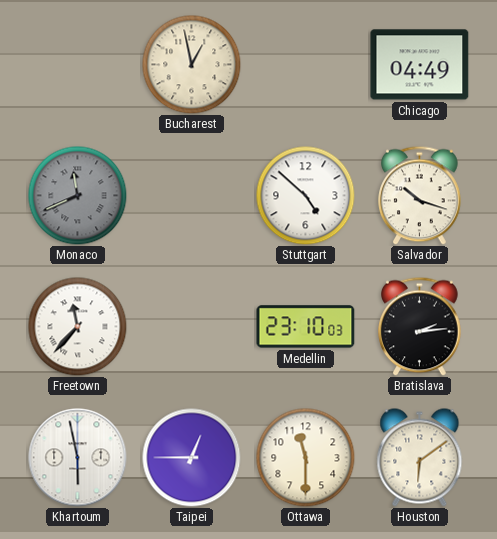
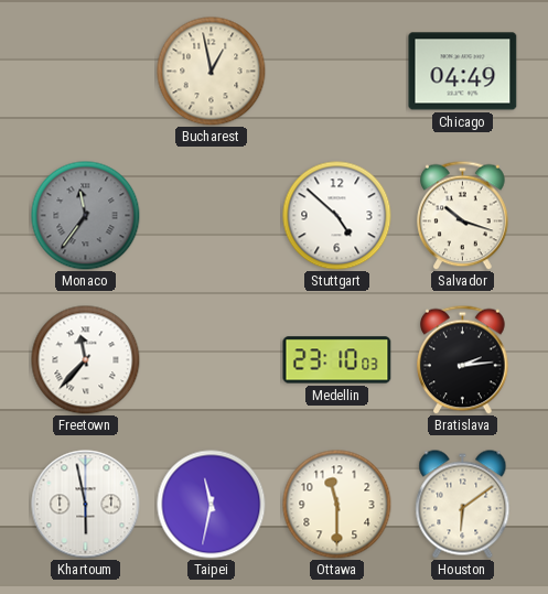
Monaco: 11:41 -> 11:36 (86, 216)
Taipei: 12:45 -> 11:32 (212, 505)
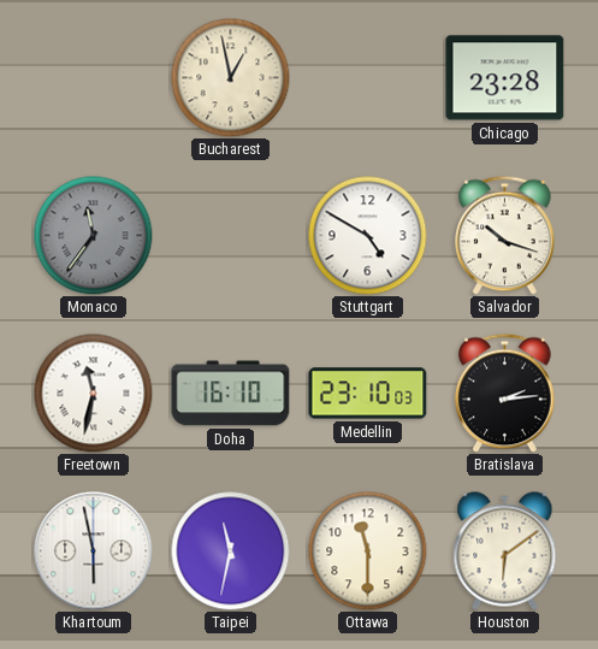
Chicago: 04:49 -> 23:28 (505, 78)
Stuttgart: 4:52 -> 4:50 (368, 236)
Freetown: 11:37 -> 11:32 (94, 394)
Doha: none -> 16:10 (231, 394)
